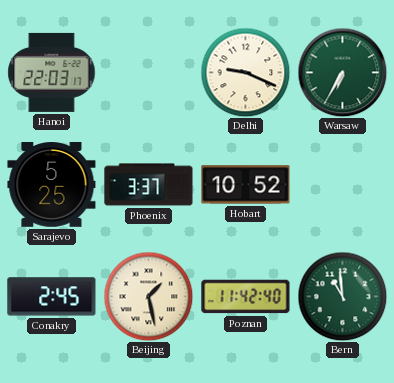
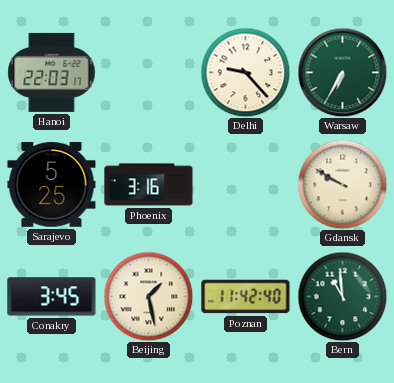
Delhi: 9:19 -> 9:23 (245, 72)
Phoenix: 3:37 -> 3:16 (149, 185)
Hobart: 10:52 -> none (246, 185)
Gdansk: none -> 9:50 (342, 184)
Conakry: 2:45 -> 3:45 (52, 297)
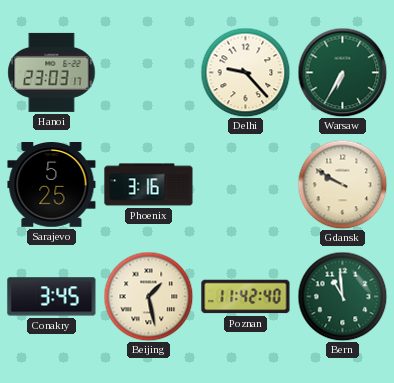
Hanoi: 22:03 -> 23:03 (52, 72)
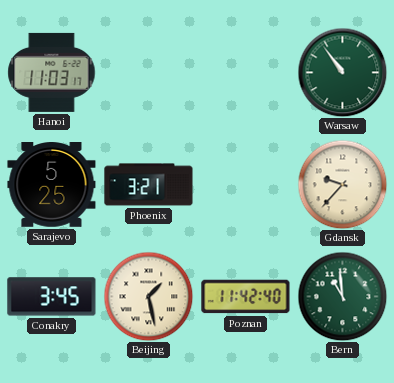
Hanoi: 23:03 -> 11:03 (52, 72)
Delhi: 9:23 -> none (245, 72)
Warsaw: 6:35 -> 10:54 (342, 72)
Phoenix: 3:16 -> 3:21 (149, 185)
Gdansk: 9:50 -> 9:37 (342, 184)
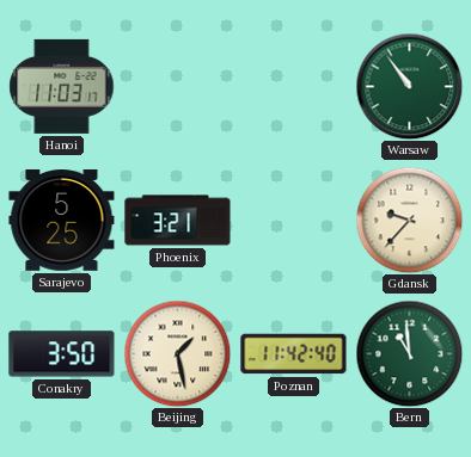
Conakry: 3:45 -> 3:50 (62, 354)
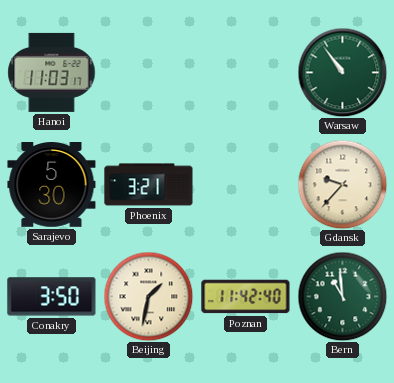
Sarajevo: 5:25 -> 5:30 (52, 185)
Beijing: 1:28 -> 1:32 (148, 296)
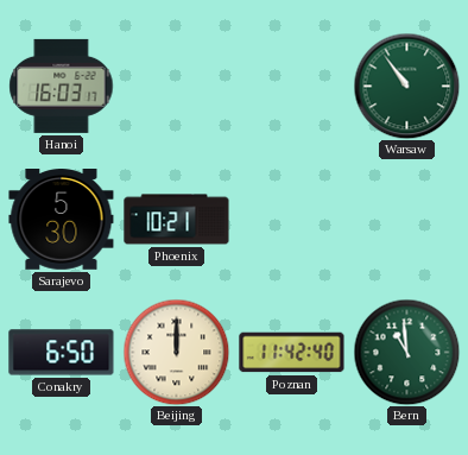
Hanoi: 11:03 -> 16:03 (62, 86)
Phoenix: 3:21 -> 10:21 (177, 220)
Gdansk: 9:37 -> none (342, 184)
Conakry: 3:50 -> 6:50 (62, 353)
Beijing: 1:32 -> 12:00 (176, 352)
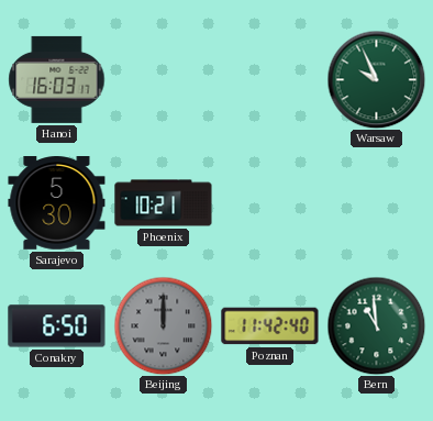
Warsaw: 10:54 -> 9:56 (376, 79)
Beijing dial: cream -> grey (163, 325)
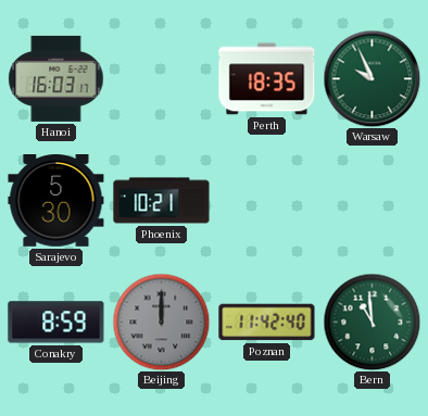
Perth: none -> 18:35 (267, 79)
Conakry: 6:50 -> 8:59 (56, 323)
